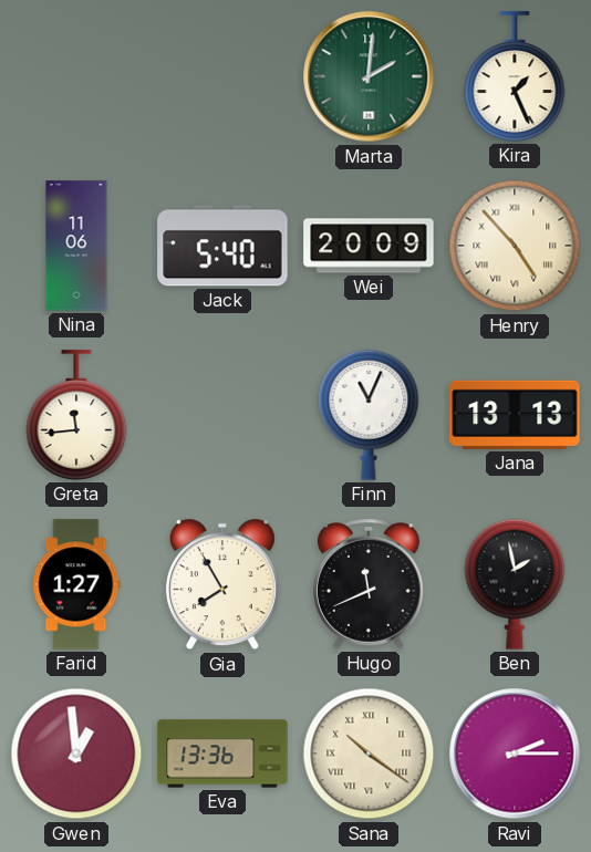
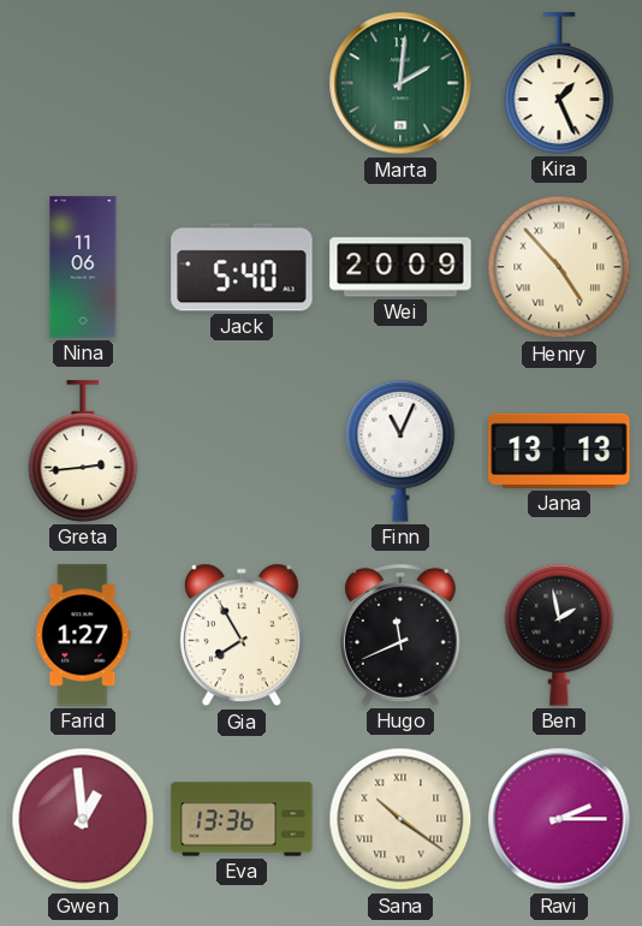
Greta: 11:44 -> 2:44 (83, 451)
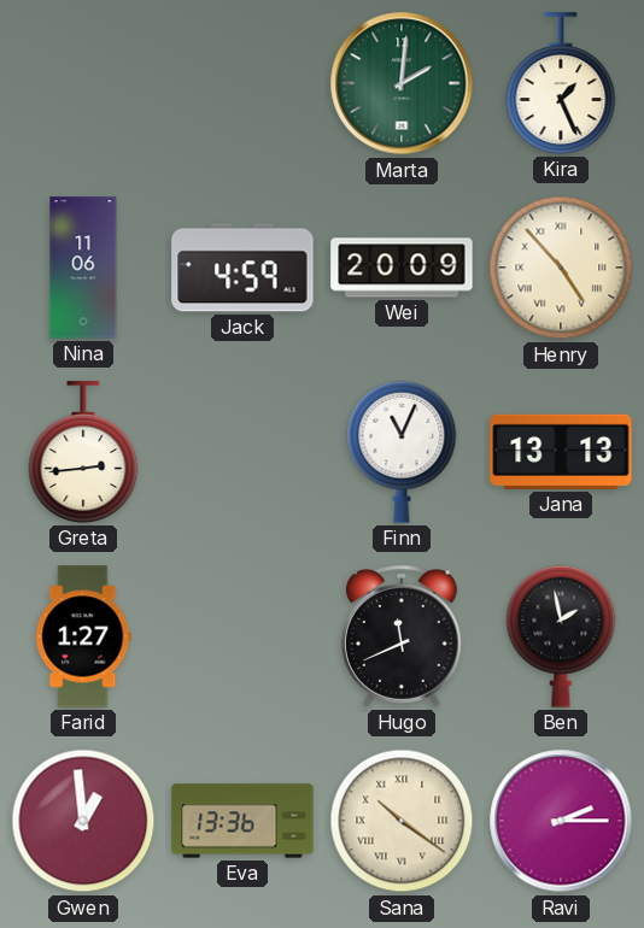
Jack: 5:40 -> 4:59 (242, 268)
Gia: 7:55 -> none (242, 635)
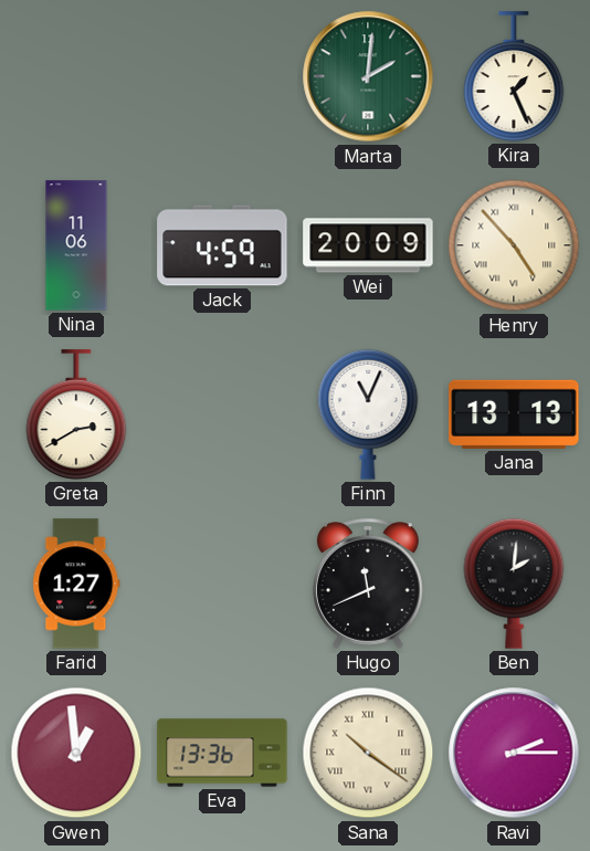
Greta: 2:44 -> 2:40 (76, 414)
Ben: 1:58 -> 2:01 (514, 584)
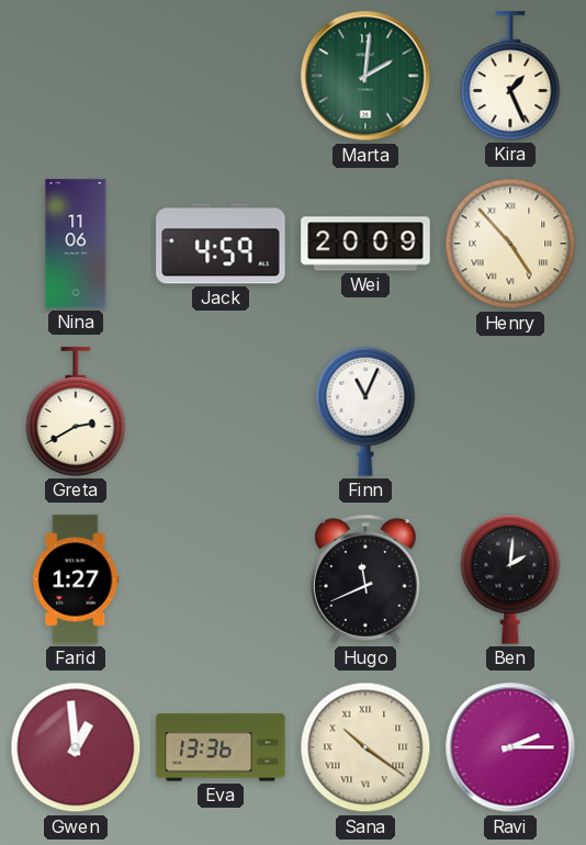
Jana: 13:13 -> none (514, 414)
